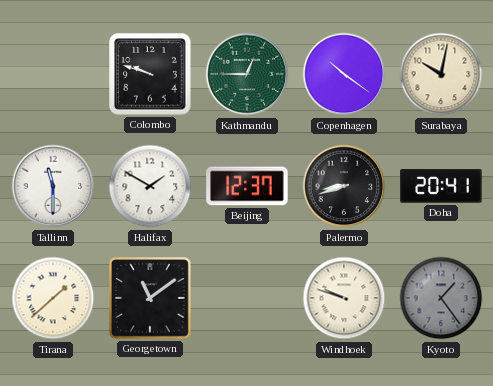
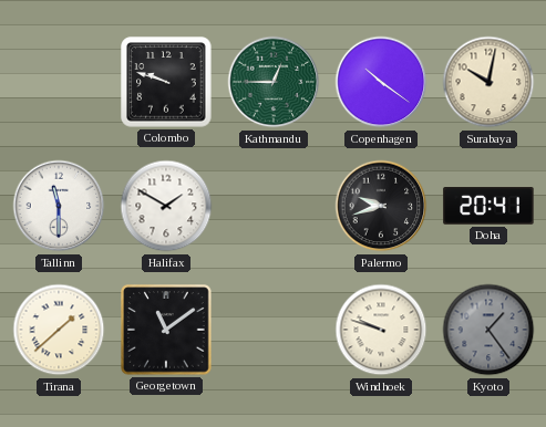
Beijing: 12:37 -> none (247, 186)
Palermo: 8:42 -> 9:42 (381, 206)
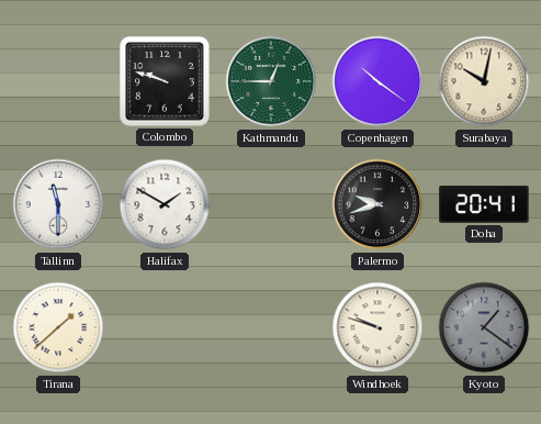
Georgetown: 11:09 -> none (166, 330)
Kyoto: 1:24 -> 1:21 (484, 327)
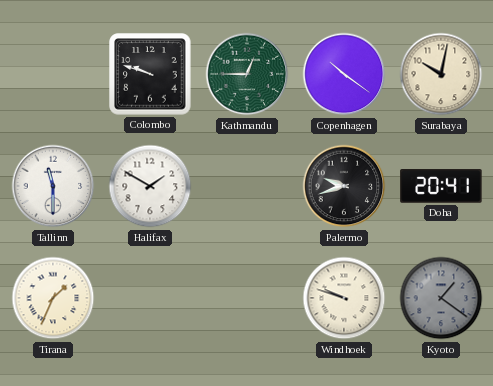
Tirana: 1:38 -> 1:34 (53, 298)
